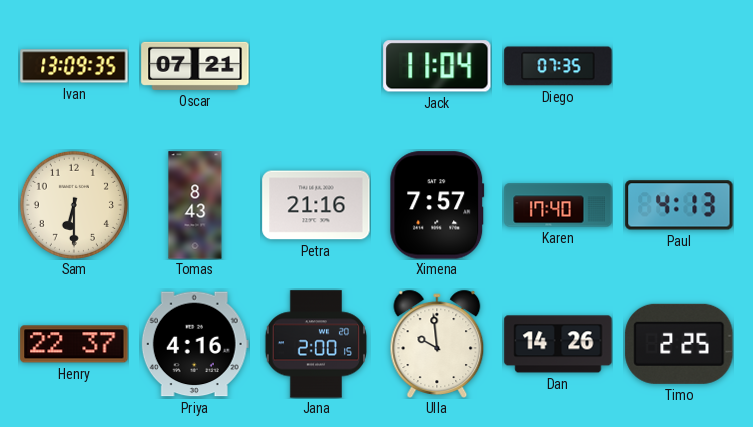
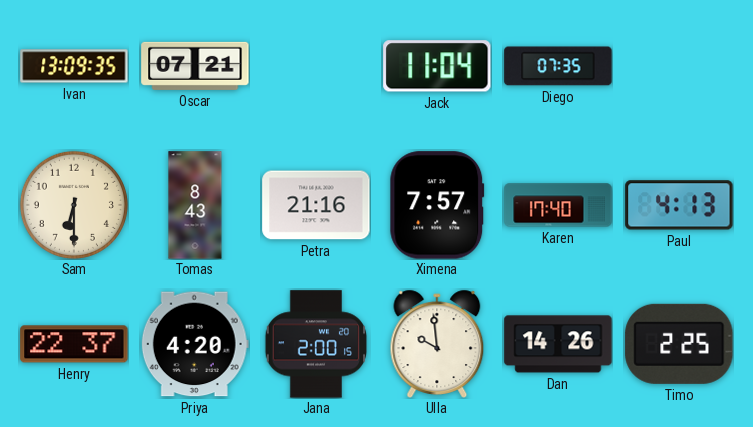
Priya: 4:16 -> 4:20 (195, 344)
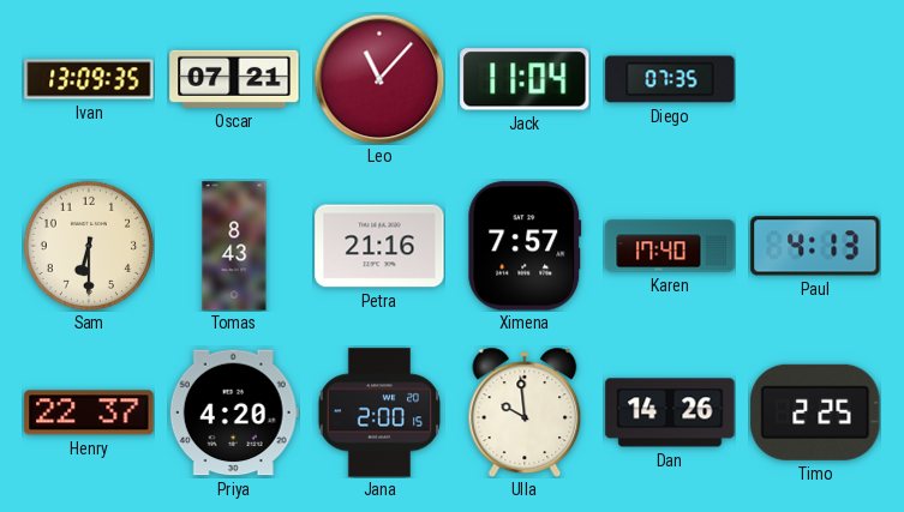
Leo: none -> 11:07 (379, 79)
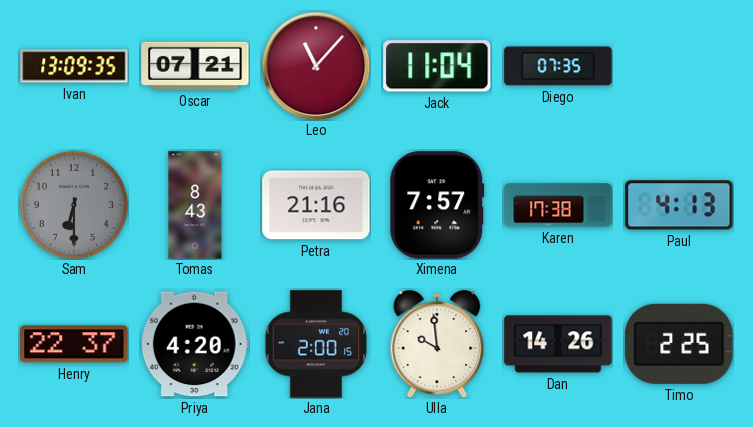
Sam dial: cream -> grey (74, 205)
Karen: 17:40 -> 17:38 (558, 205)
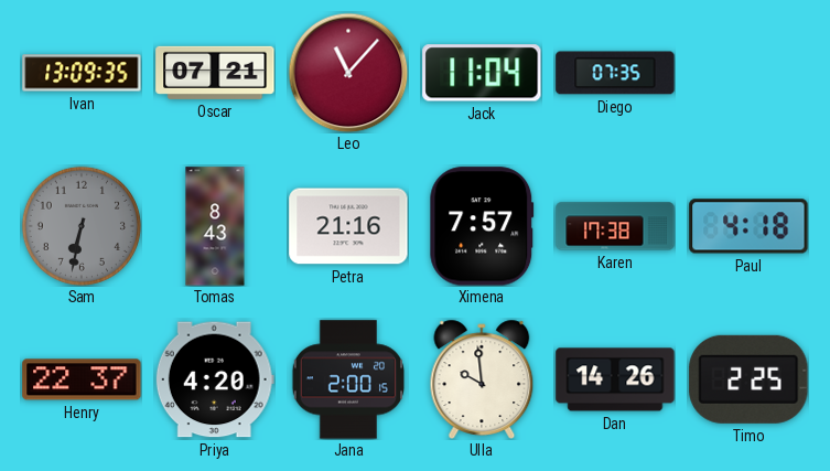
Sam: 6:30 -> 6:32 (82, 226)
Paul: 4:13 -> 4:18 (748, 226)
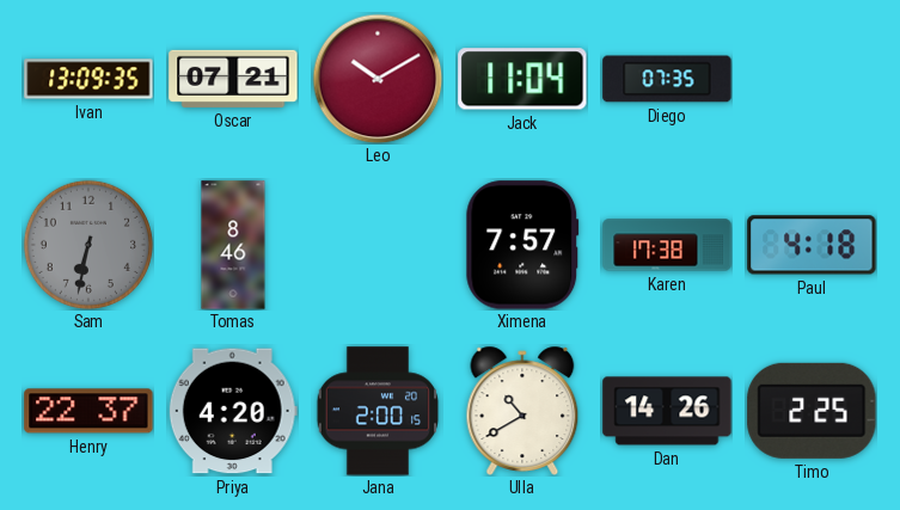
Leo: 11:07 -> 10:10 (378, 79)
Tomas: 8:43 -> 8:46 (233, 245)
Petra: 21:16 -> none (348, 226)
Ulla: 9:59 -> 10:40 (522, 411)
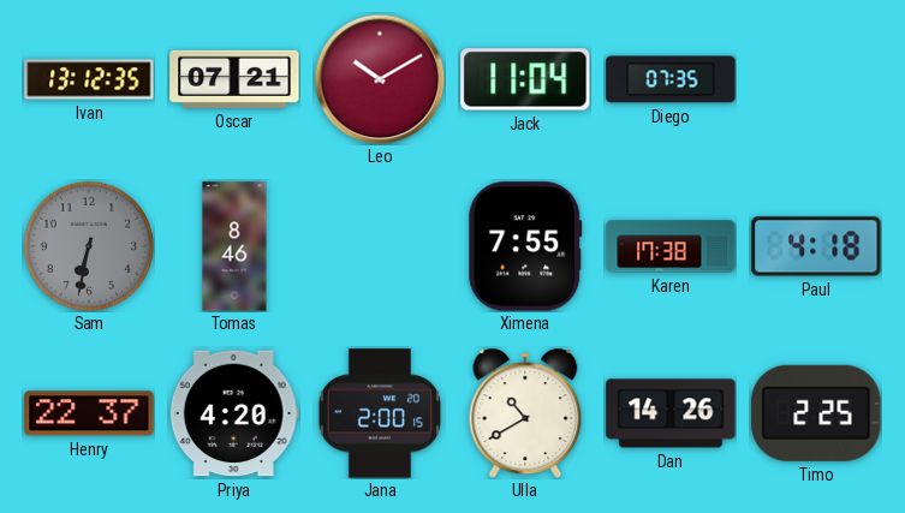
Ivan: 13:09 -> 13:12 (89, 79)
Ximena: 7:57 -> 7:55 (525, 246)
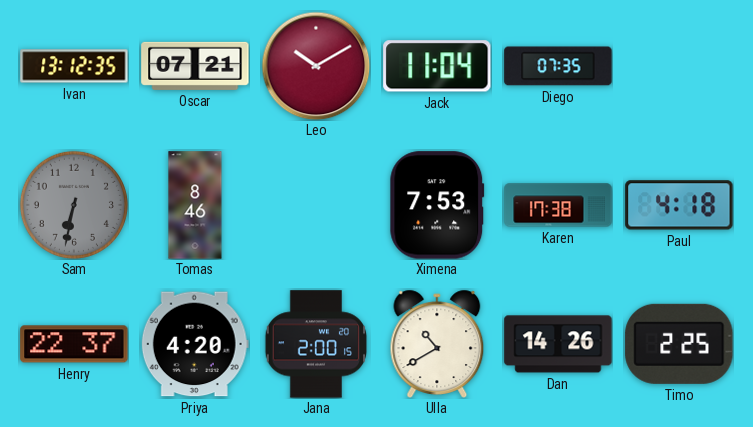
Ximena: 7:55 -> 7:53 (437, 205)
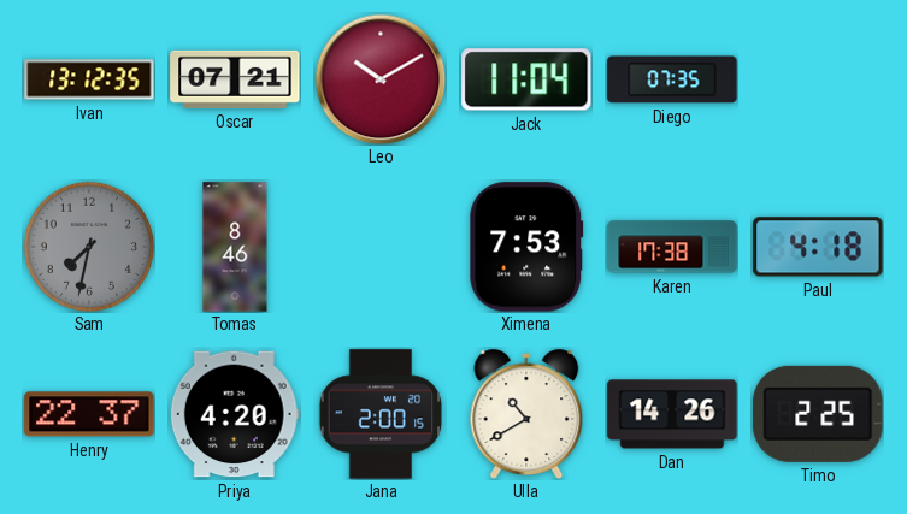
Sam: 6:32 -> 7:32 (89, 247)
